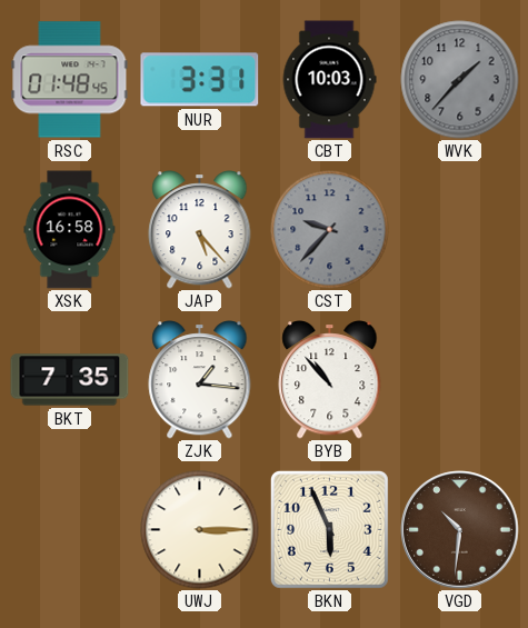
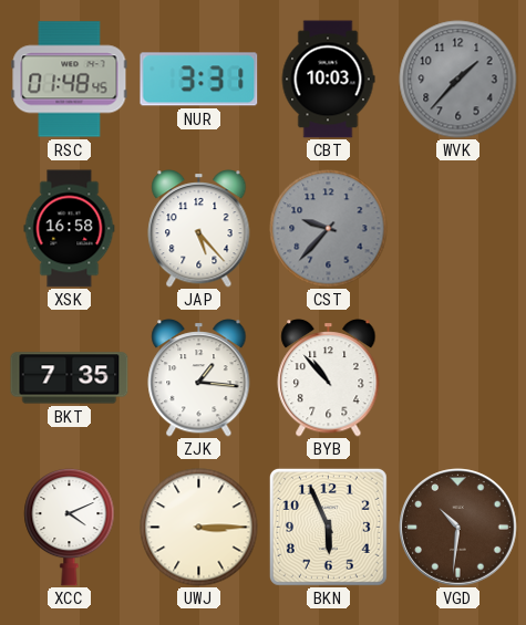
XCC: none -> 4:11 (70, 527)
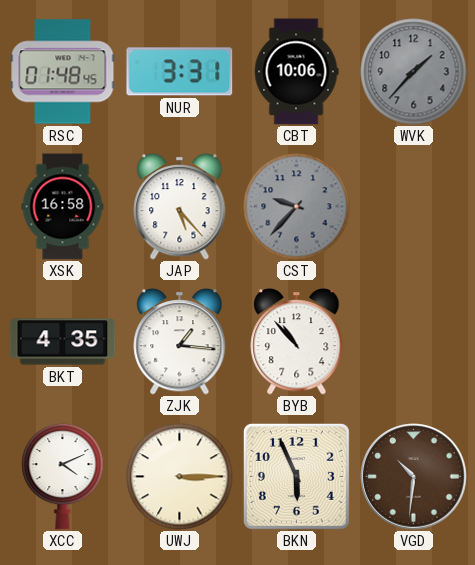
CBT: 10:03 -> 10:06 (296, 72)
BKT: 7:35 -> 4:35 (63, 342)
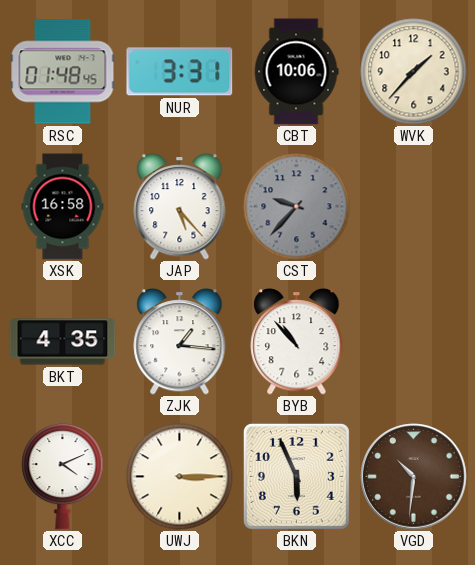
WVK dial: grey -> cream (414, 72)
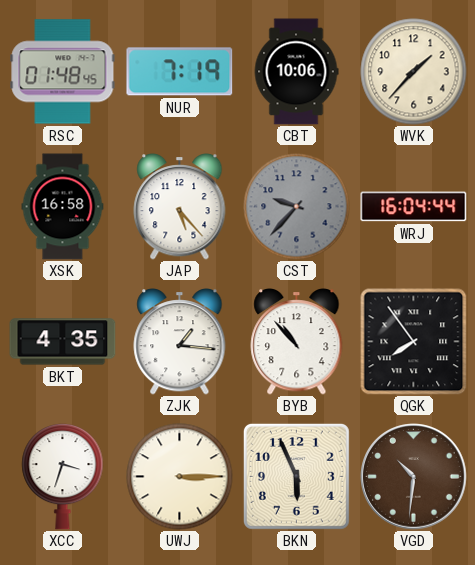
NUR: 3:31 -> 7:19 (180, 72)
WRJ: none -> 16:04 (414, 207)
QGK: none -> 7:54 (414, 342)
XCC: 4:11 -> 3:33 (63, 476)
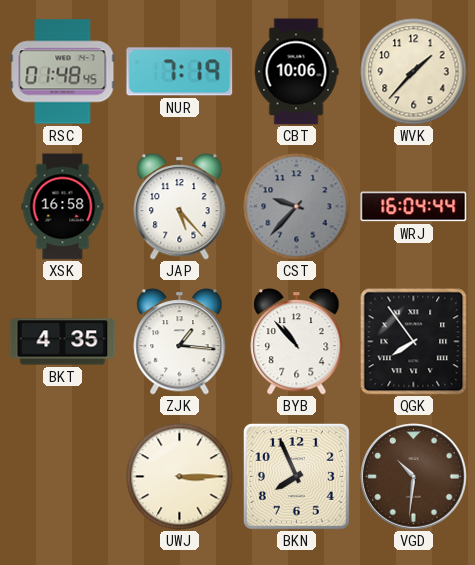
XCC: 3:33 -> none (63, 476)
BKN: 5:56 -> 7:56 (296, 476)
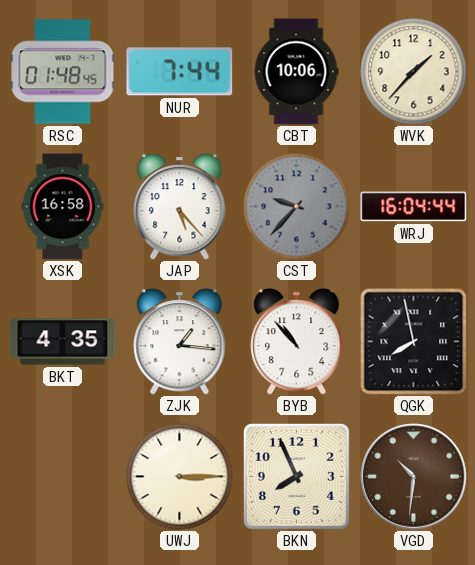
NUR: 7:19 -> 7:44 (180, 72)
QGK: 7:54 -> 7:58 (414, 342)
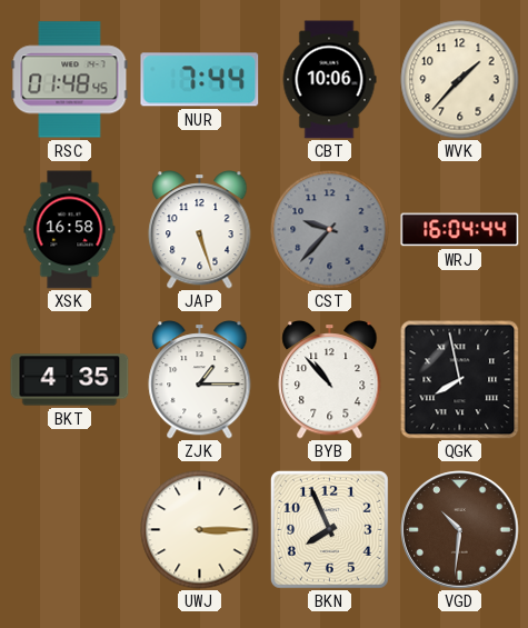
JAP: 5:23 -> 5:27 (200, 230)
ZJK: 1:16 -> 1:15 (200, 380)
